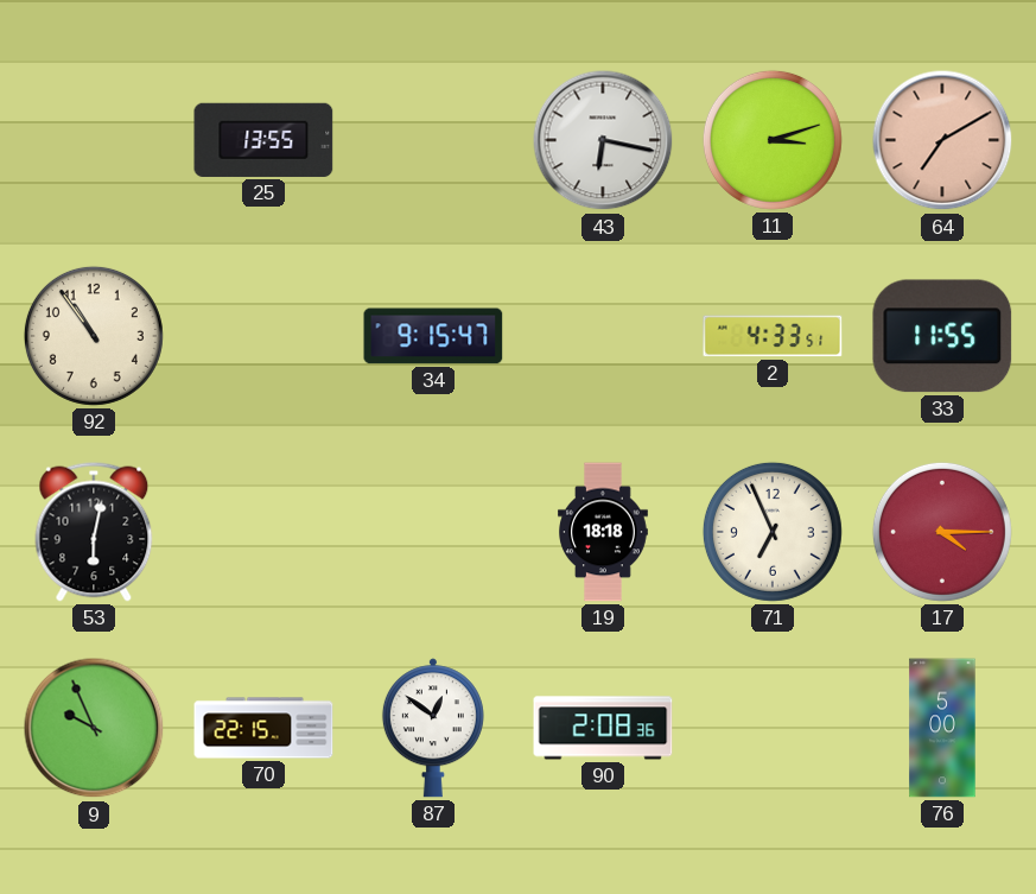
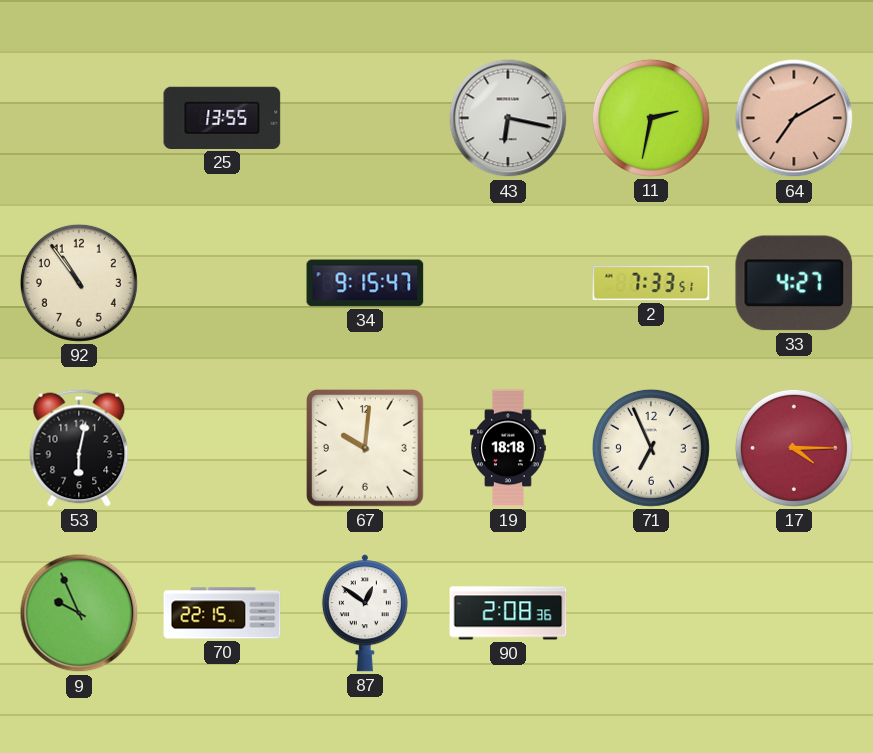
11: 3:12 -> 2:32 (651, 118)
2: 4:33 -> 7:33 (651, 283)
33: 11:55 -> 4:27 (794, 283)
67: none -> 10:01 (365, 448)
76: 5:00 -> none (942, 728)
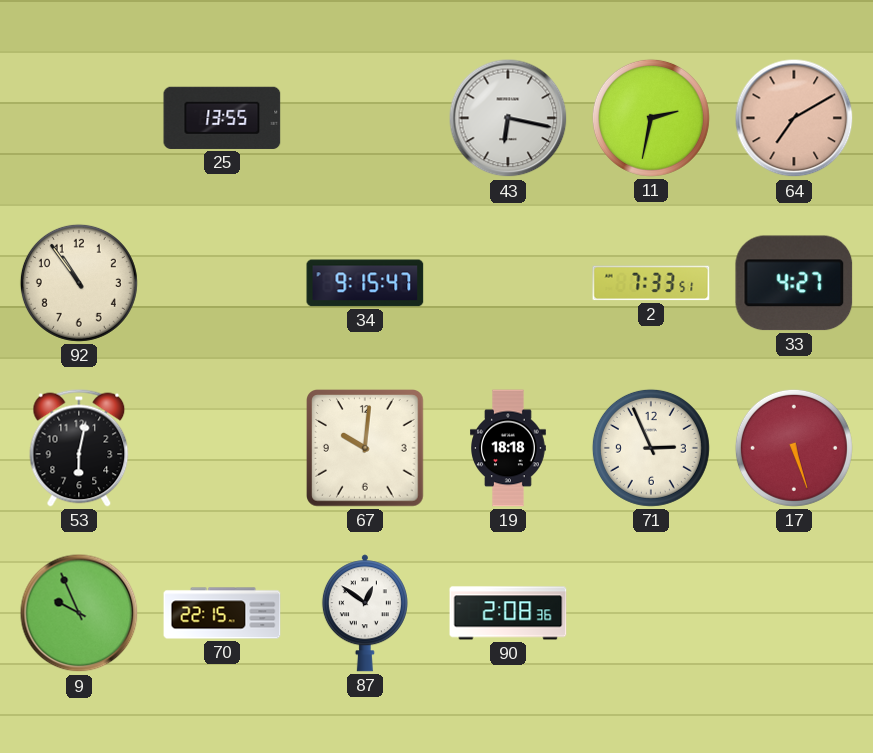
71: 6:56 -> 2:56 (651, 448)
17: 4:15 -> 5:27 (794, 448)
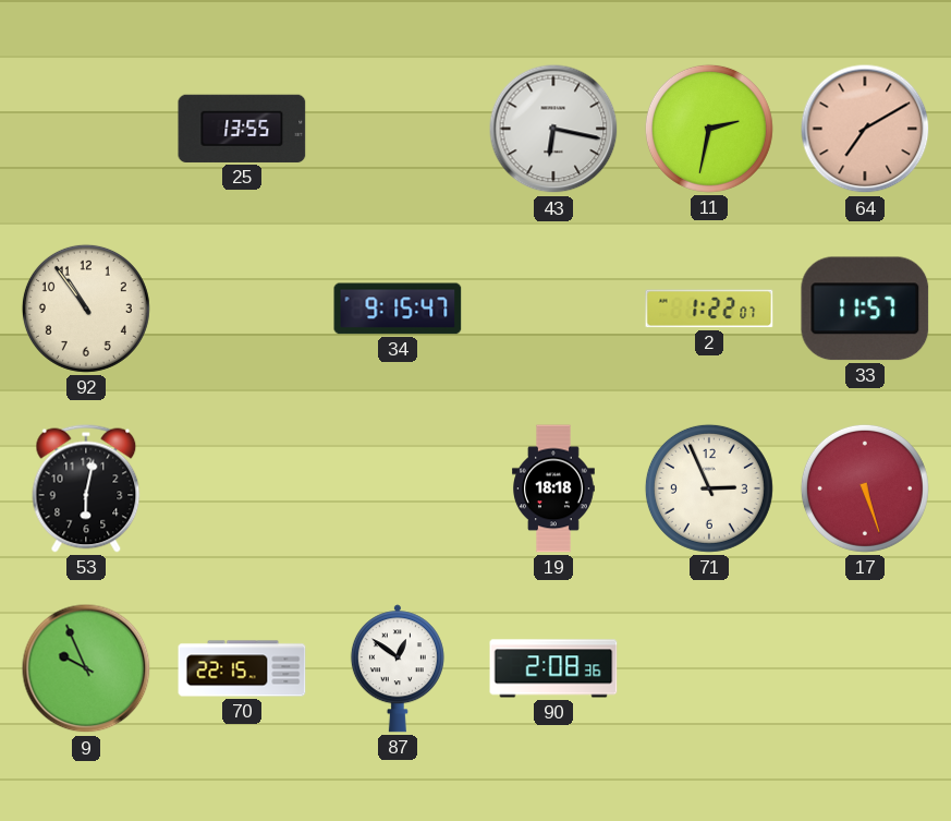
2: 7:33 -> 1:22 (709, 309)
33: 4:27 -> 11:57 (865, 309)
67: 10:01 -> none (365, 448)
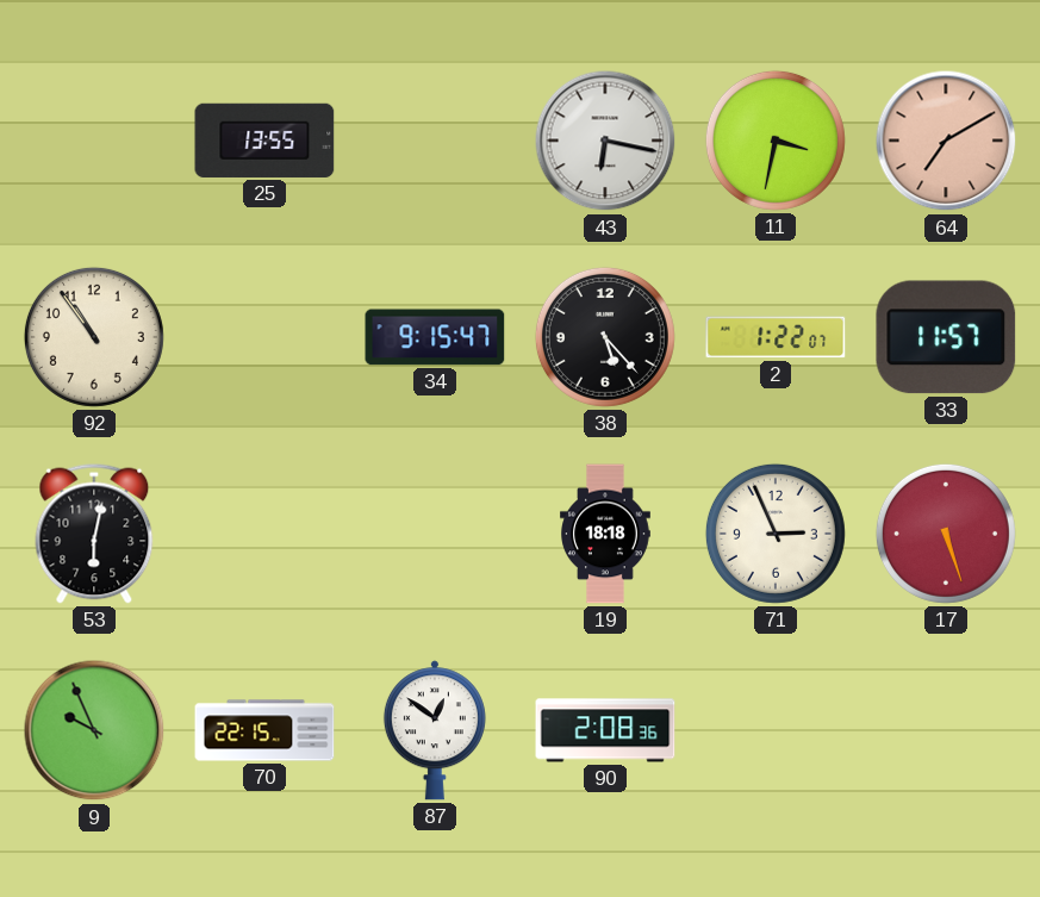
11: 2:32 -> 3:32 (776, 141)
38: none -> 5:23 (605, 337)
